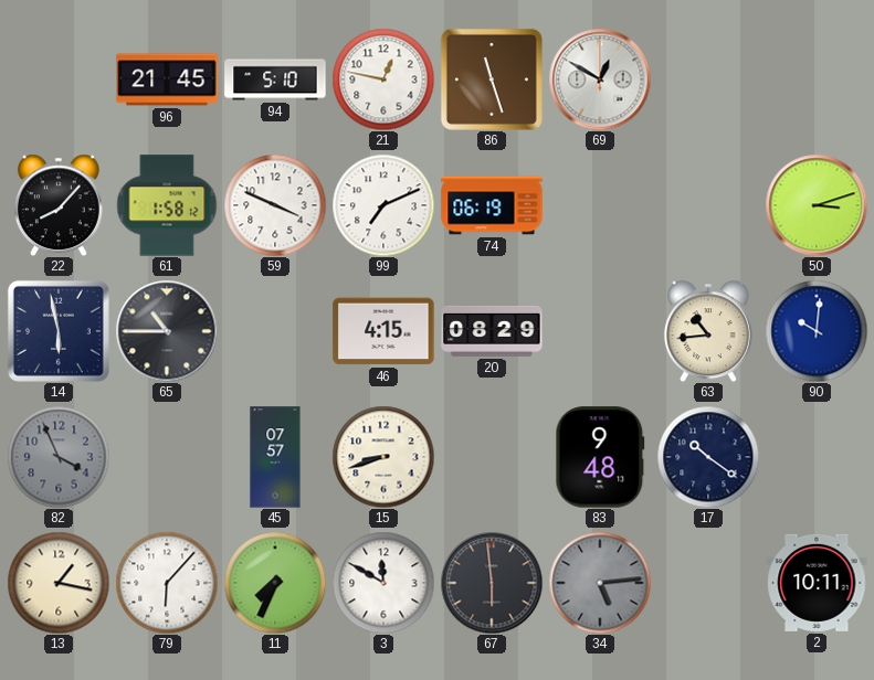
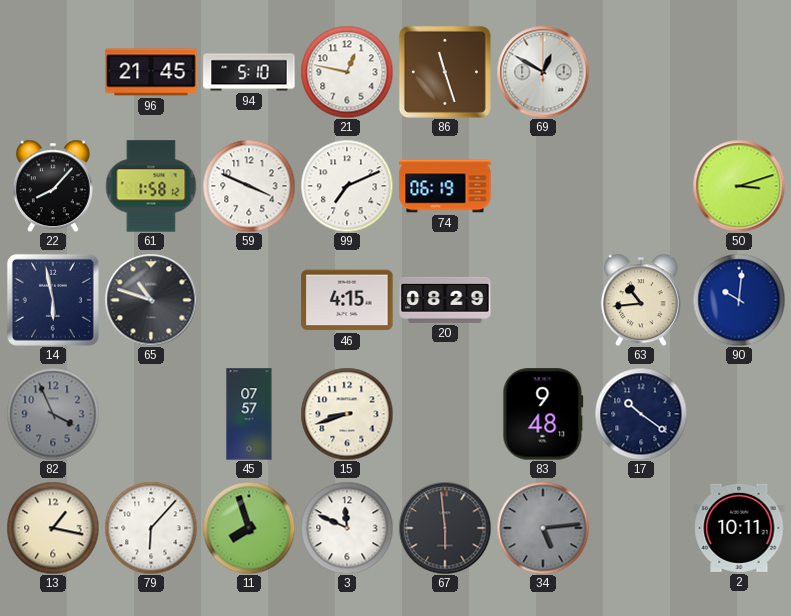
65: 10:45 -> 10:48 (151, 300)
11: 7:34 -> 7:57 (249, 528)
3: 11:50 -> 11:49 (347, 528)
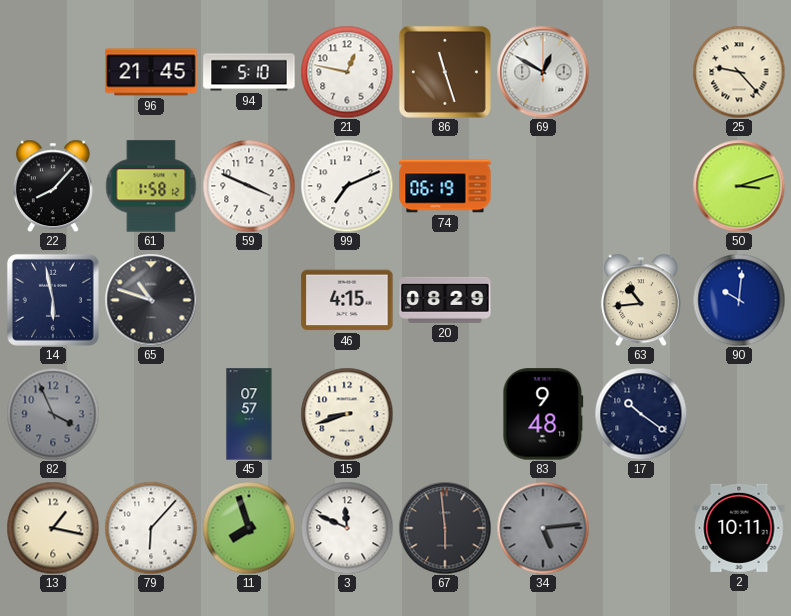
25: none -> 9:23 (739, 72)
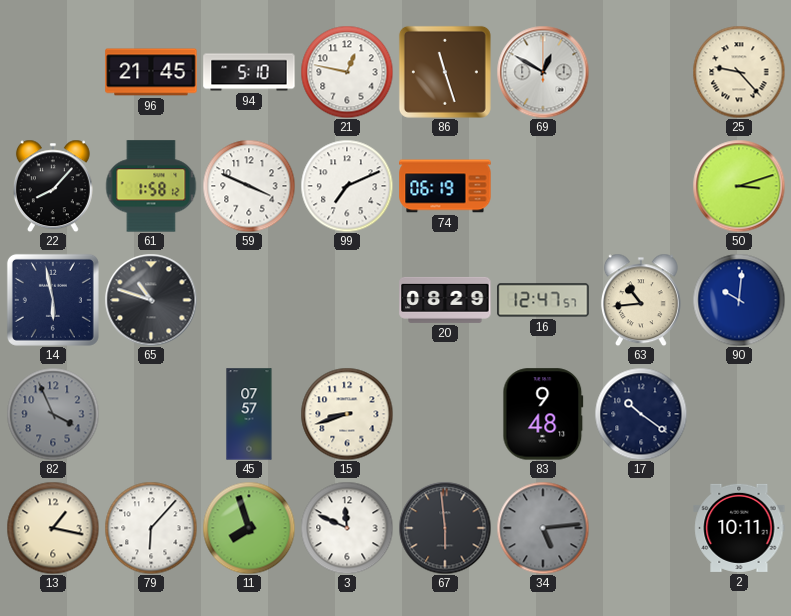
46: 4:15 -> none (347, 300)
16: none -> 12:47 (543, 300)
